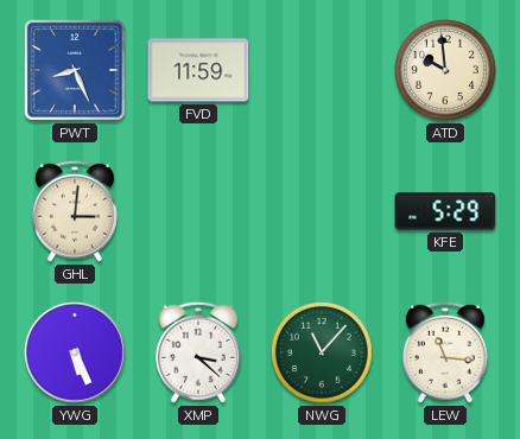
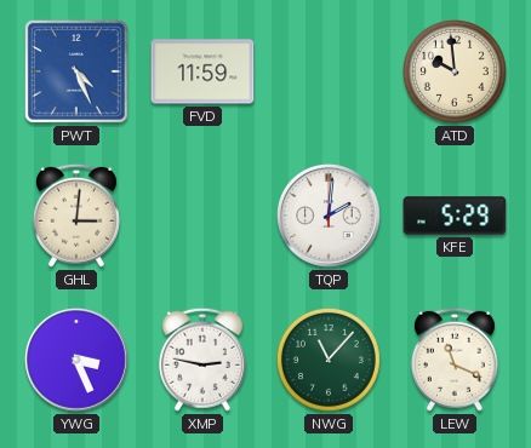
PWT: 8:26 -> 4:26 (76, 71)
TQP: none -> 2:01 (330, 217)
YWG: 5:26 -> 3:26 (78, 361)
XMP: 3:22 -> 2:47 (202, 360)
LEW: 11:16 -> 11:19 (455, 360)
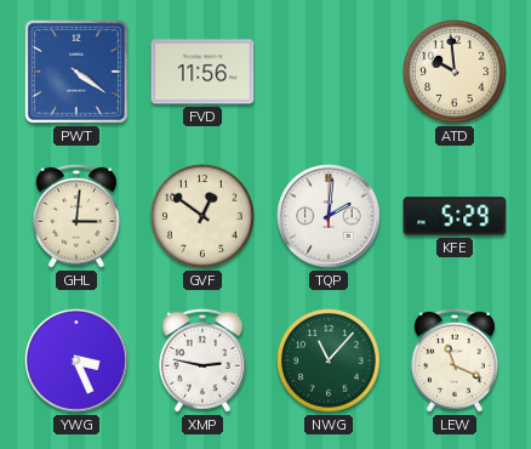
PWT: 4:26 -> 4:21 (76, 72)
FVD: 11:59 -> 11:56 (202, 72)
GVF: none -> 12:51 (202, 216)
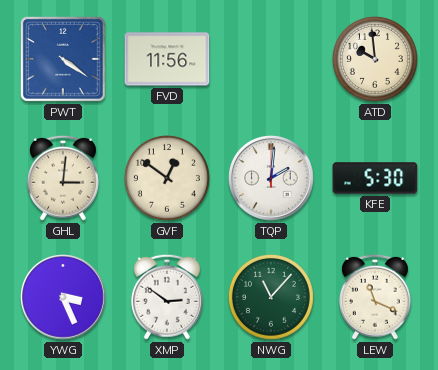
KFE: 5:29 -> 5:30 (375, 178)
XMP: 2:47 -> 2:51 (167, 297)
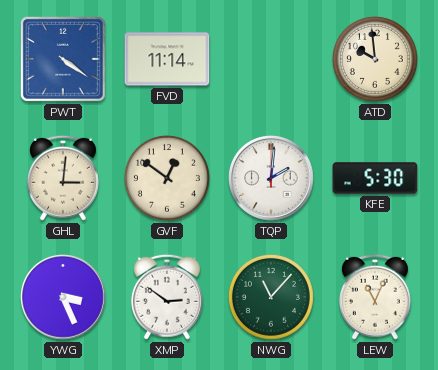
FVD: 11:56 -> 11:14 (167, 59)
LEW: 11:19 -> 11:04 (375, 297)
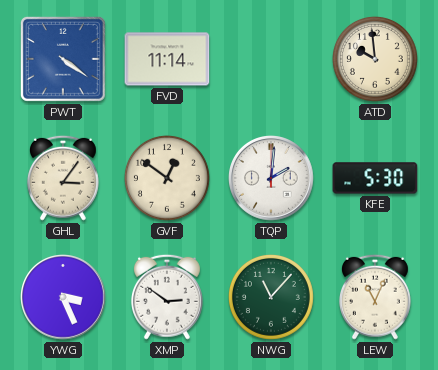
GHL: 3:01 -> 3:06 (63, 178)
